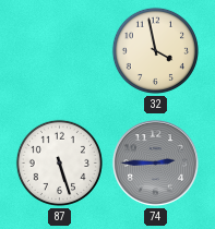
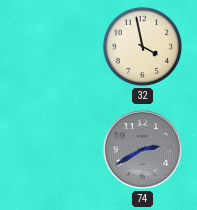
87: 5:27 -> none (59, 162)
74: 2:45 -> 2:40 (142, 149)
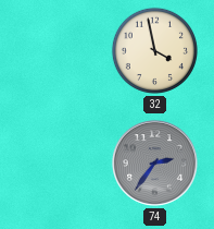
74: 2:40 -> 2:36 (154, 162)
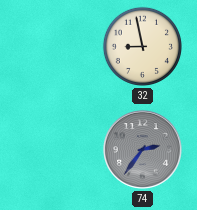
32: 3:58 -> 8:58 (142, 46)
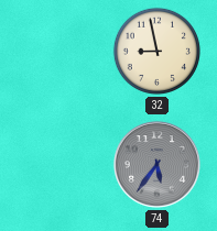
74: 2:36 -> 5:36 (156, 164)
